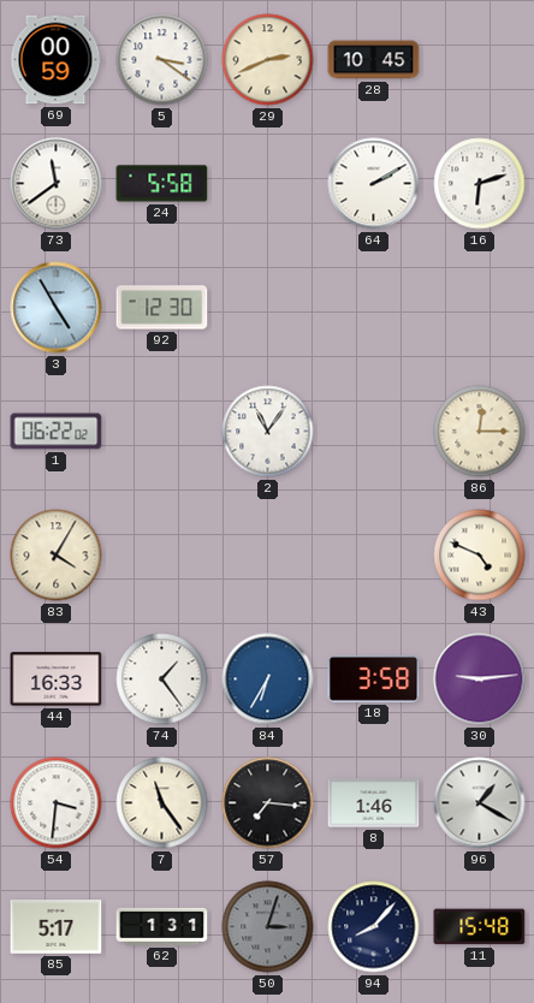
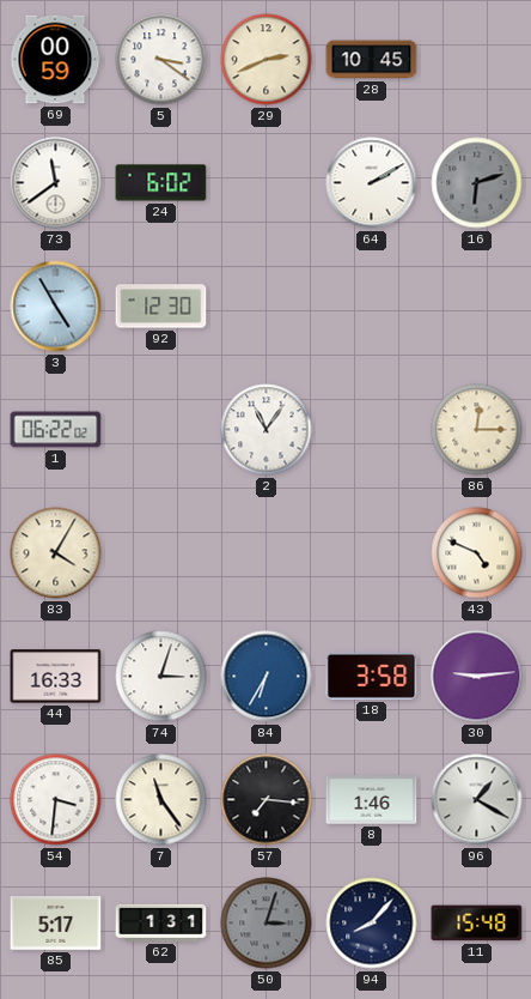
24: 5:58 -> 6:02 (161, 183)
16 dial: white -> grey (477, 183)
74: 1:24 -> 3:03 (161, 677)
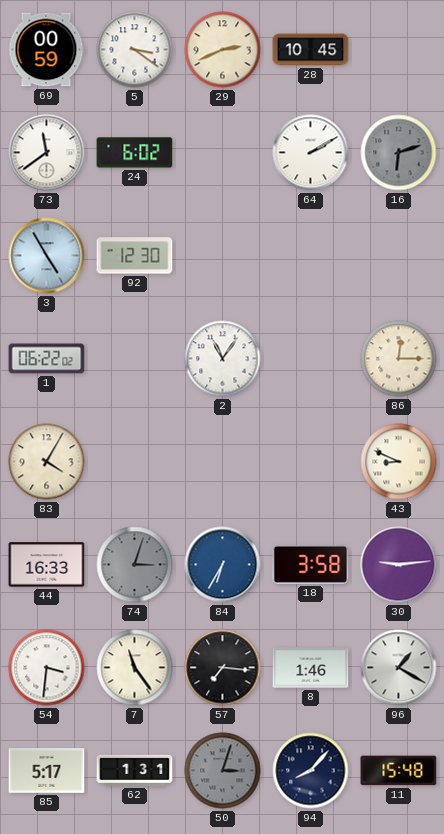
43: 4:49 -> 8:49 (399, 462)
74 dial: white -> grey (135, 565)
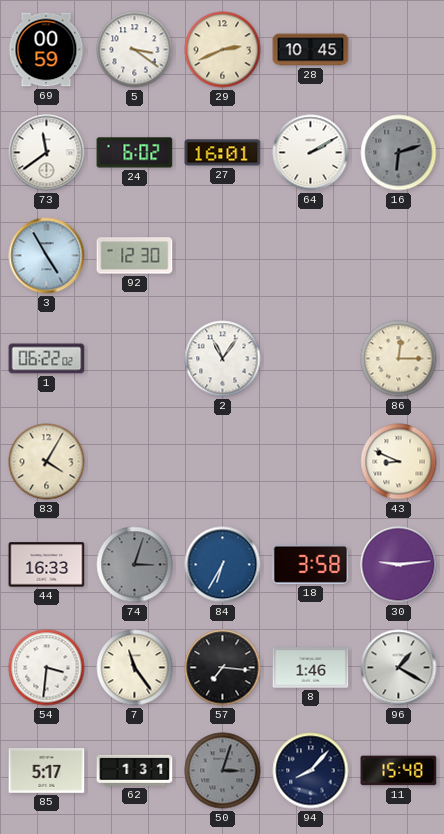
27: none -> 16:01 (223, 153)
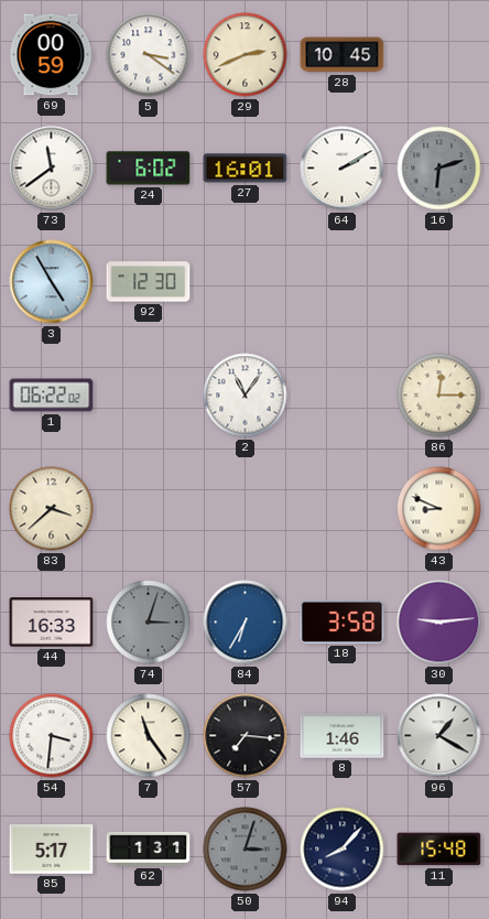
83: 4:05 -> 3:38 (52, 509)
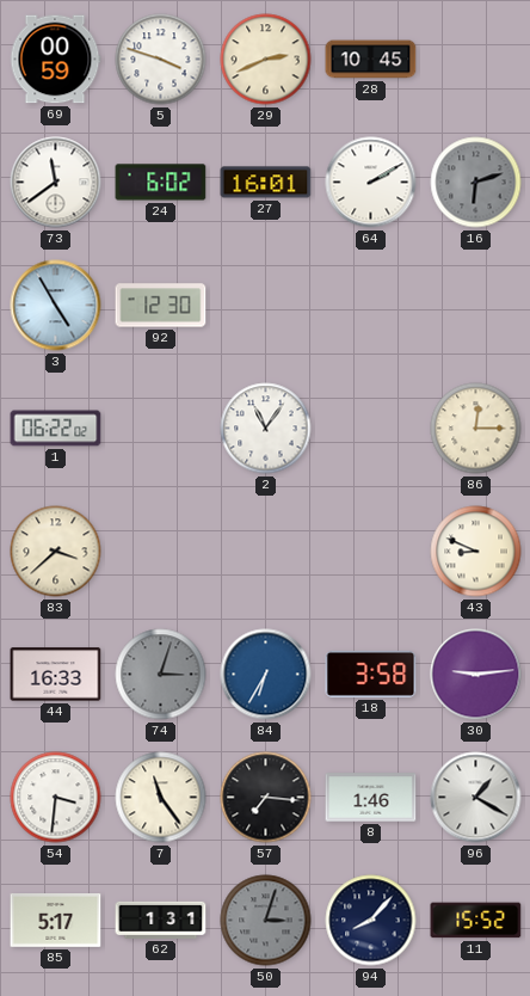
5: 3:21 -> 3:48 (161, 60)
11: 15:48 -> 15:52 (476, 921)
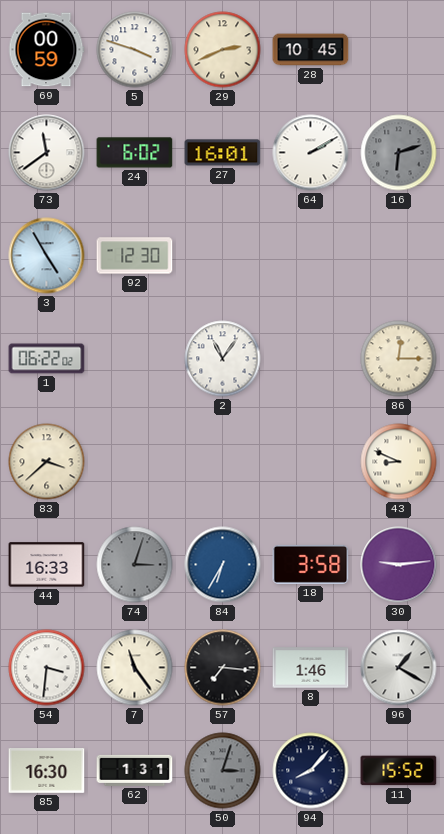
85: 5:17 -> 16:30 (47, 771)
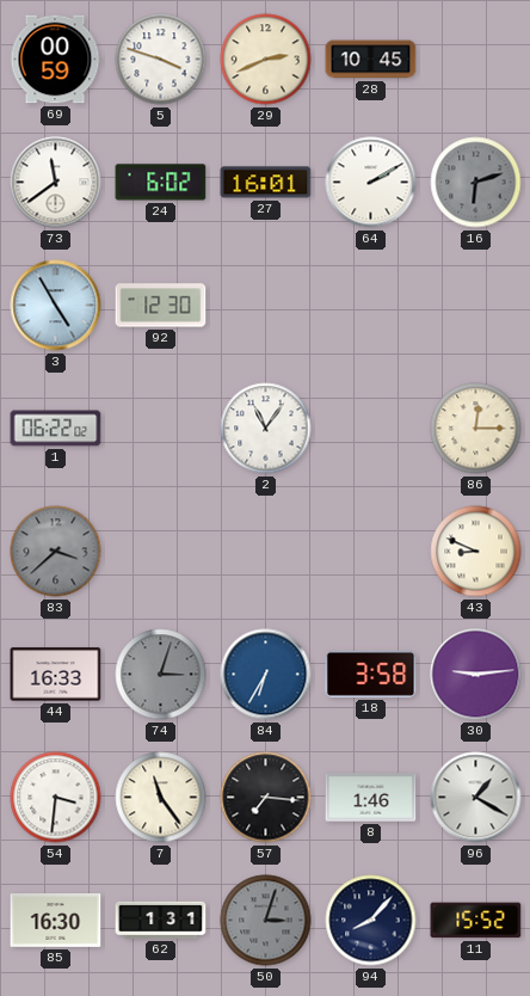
83 dial: cream -> grey (56, 552)
